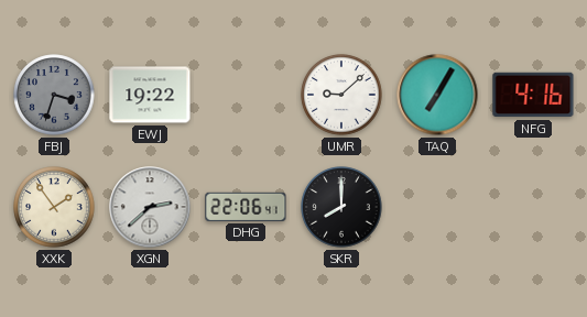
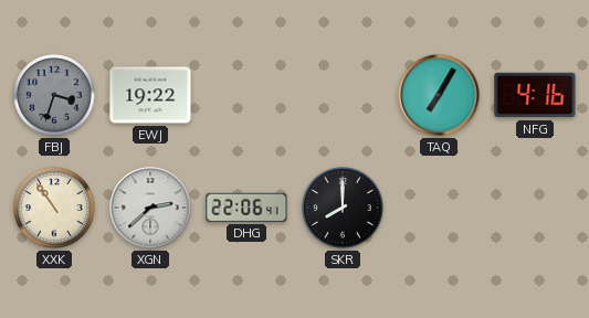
UMR: 9:08 -> none (341, 95)
XXK: 1:54 -> 10:54 (54, 208)
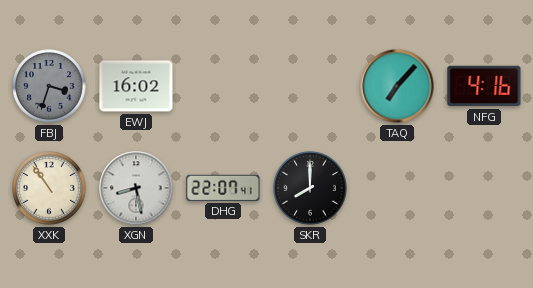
EWJ: 19:22 -> 16:02 (136, 86)
TAQ: 7:05 -> 7:07 (397, 86)
XGN: 2:38 -> 8:28 (136, 188)
DHG: 22:06 -> 22:07 (223, 188)
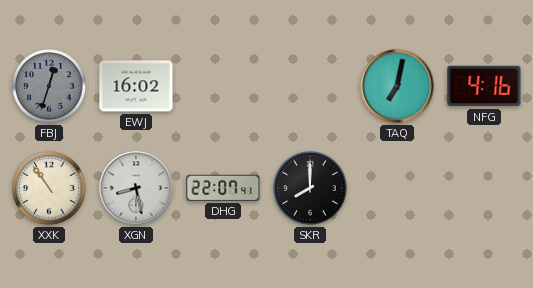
FBJ: 3:33 -> 12:33 (49, 86)
TAQ: 7:07 -> 7:02 (397, 86)
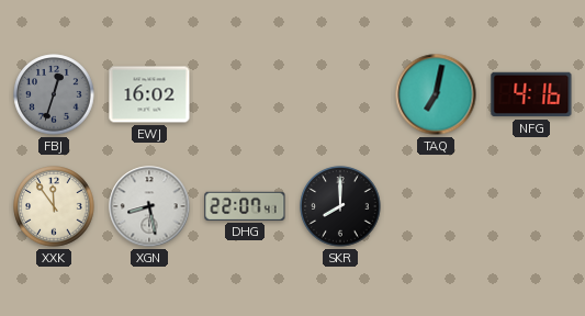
XXK: 10:54 -> 11:54 (54, 206)
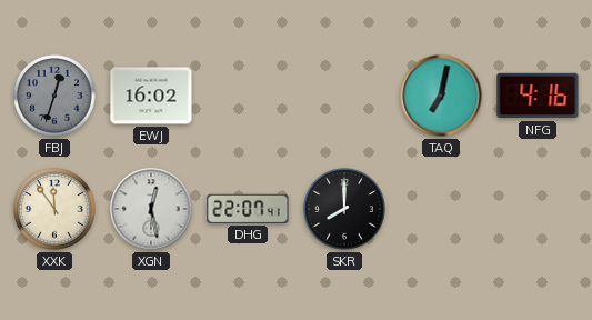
XGN: 8:28 -> 12:28 (151, 209)
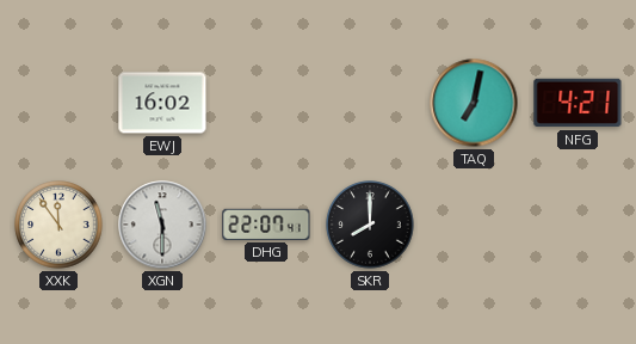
FBJ: 12:33 -> none (54, 96)
NFG: 4:16 -> 4:21 (578, 103)
XGN: 12:28 -> 11:30 (162, 225)
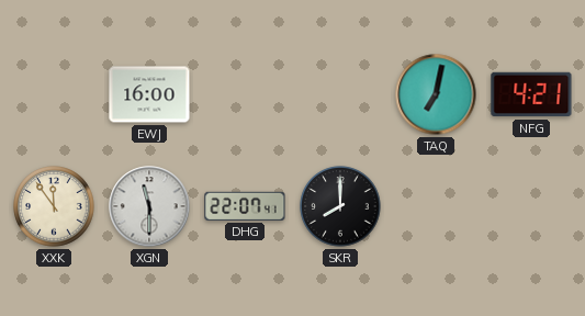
EWJ: 16:02 -> 16:00 (149, 94)
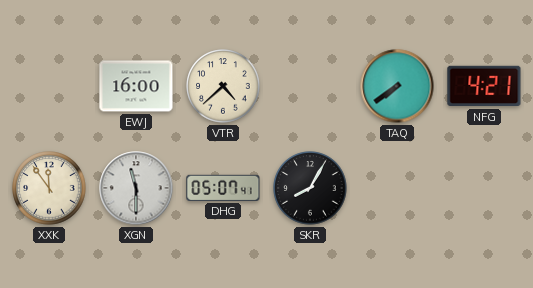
VTR: none -> 4:38 (223, 86)
TAQ: 7:02 -> 7:39 (397, 86)
DHG: 22:07 -> 05:07 (223, 188)
SKR: 8:00 -> 8:05 (310, 188)
